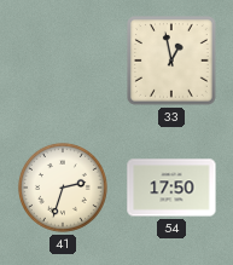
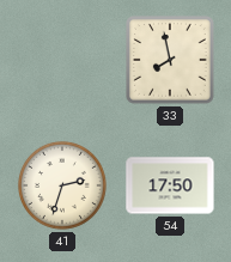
33: 12:58 -> 7:58 (171, 61)
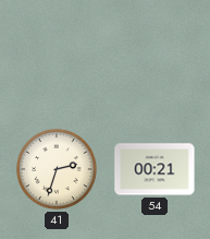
33: 7:58 -> none (171, 61)
54: 17:50 -> 00:21 (155, 169)
